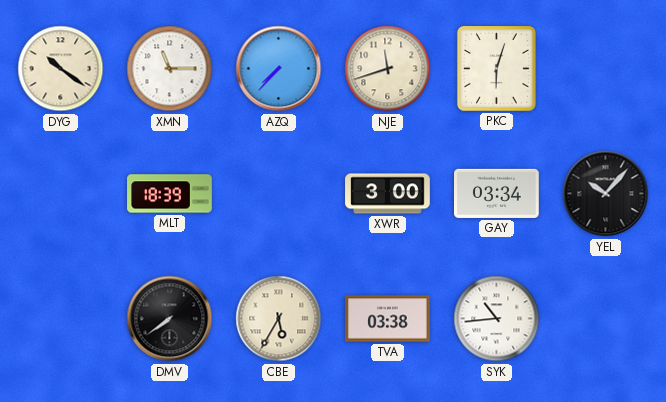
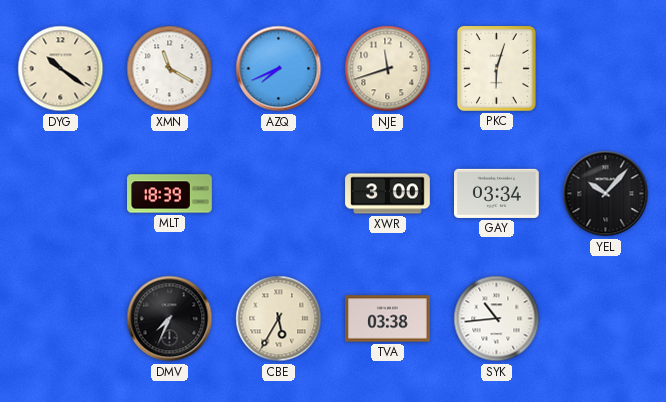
XMN: 11:15 -> 11:20 (170, 69)
AZQ: 7:37 -> 7:41 (279, 69)
DMV: 7:39 -> 7:34 (170, 319)
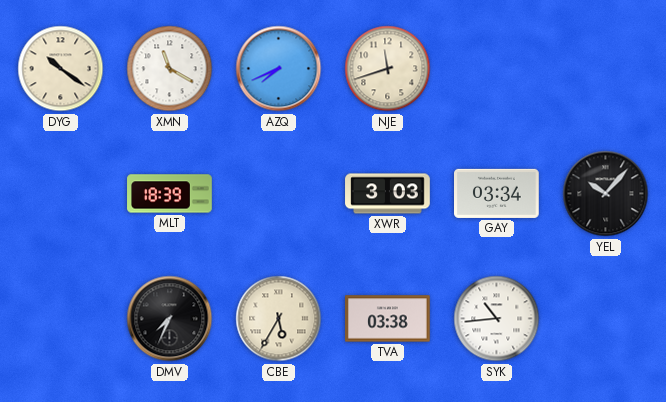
PKC: 6:03 -> none (496, 68)
XWR: 3:00 -> 3:03 (388, 194)
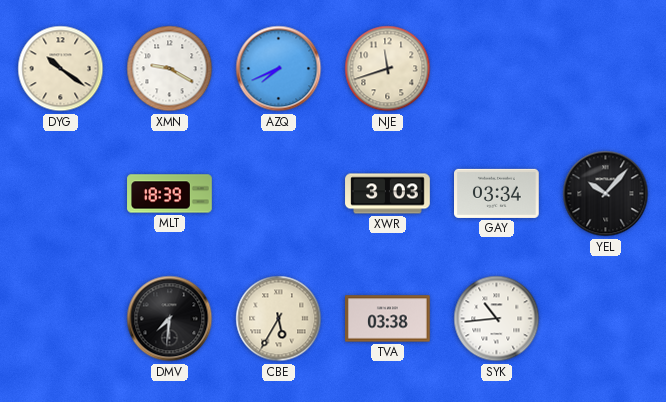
XMN: 11:20 -> 9:20 (170, 69)
DMV: 7:34 -> 7:31 (170, 319)
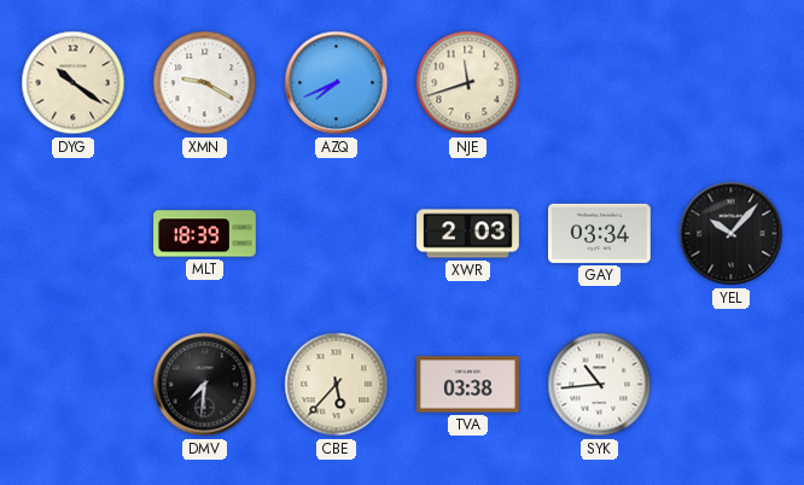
XWR: 3:03 -> 2:03 (468, 234)
CBE: 5:35 -> 5:37 (337, 385)
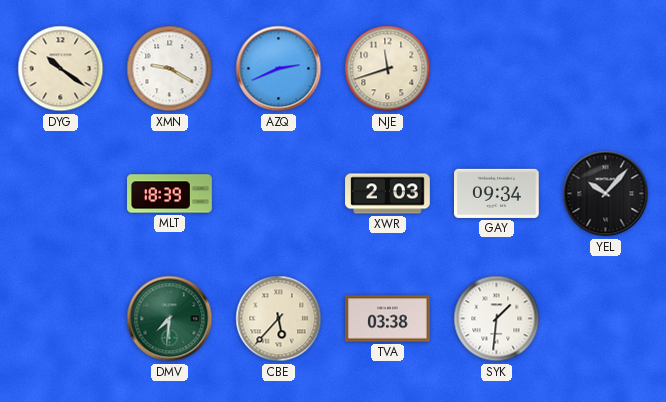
AZQ: 7:41 -> 2:41 (279, 69)
GAY: 03:34 -> 09:34 (497, 193)
DMV dial: black -> green (170, 319)
SYK: 10:44 -> 1:31 (497, 319)
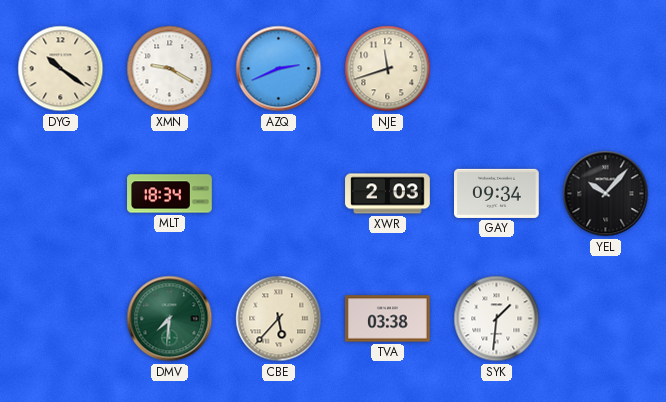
MLT: 18:39 -> 18:34 (170, 194)
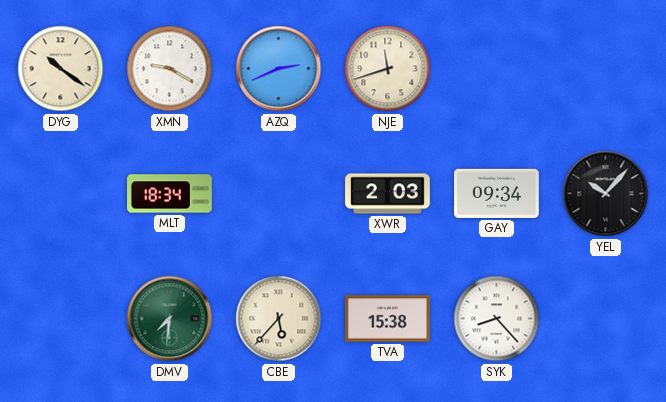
TVA: 03:38 -> 15:38 (388, 319)
SYK: 1:31 -> 8:23 (497, 319)
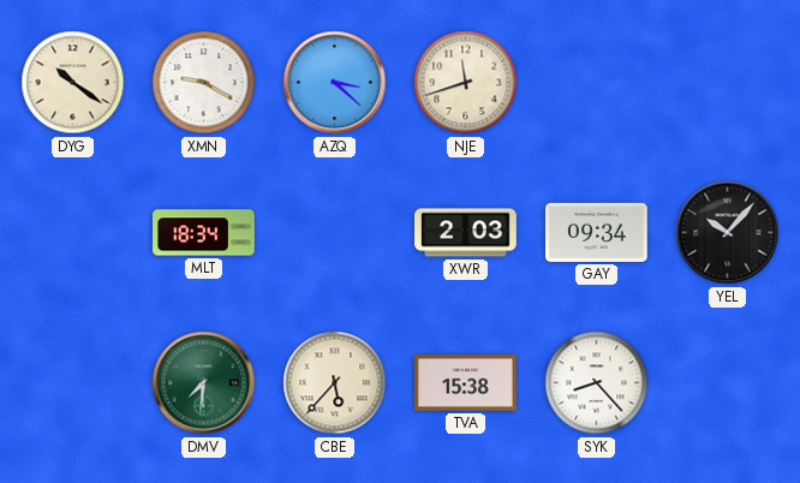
AZQ: 2:41 -> 3:22 (335, 83)
